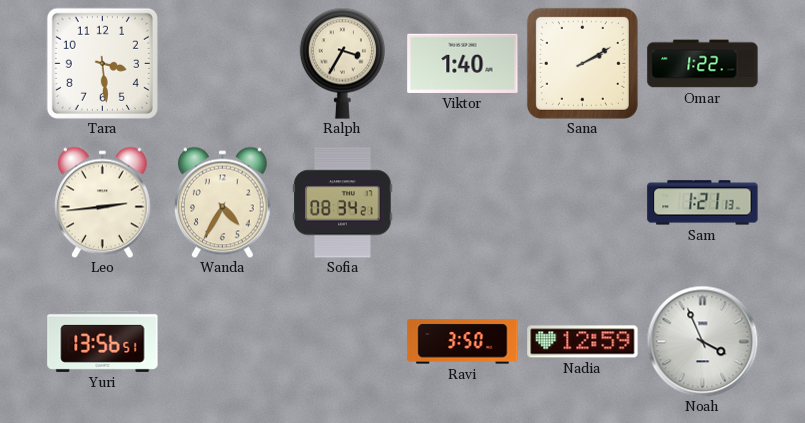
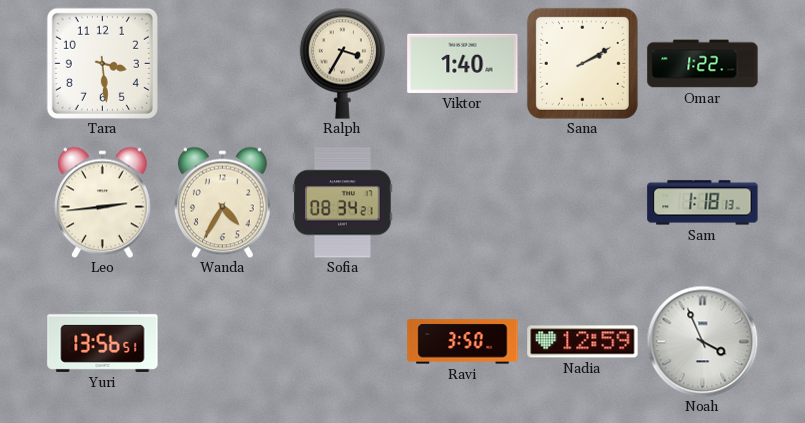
Sam: 1:21 -> 1:18 (703, 203)
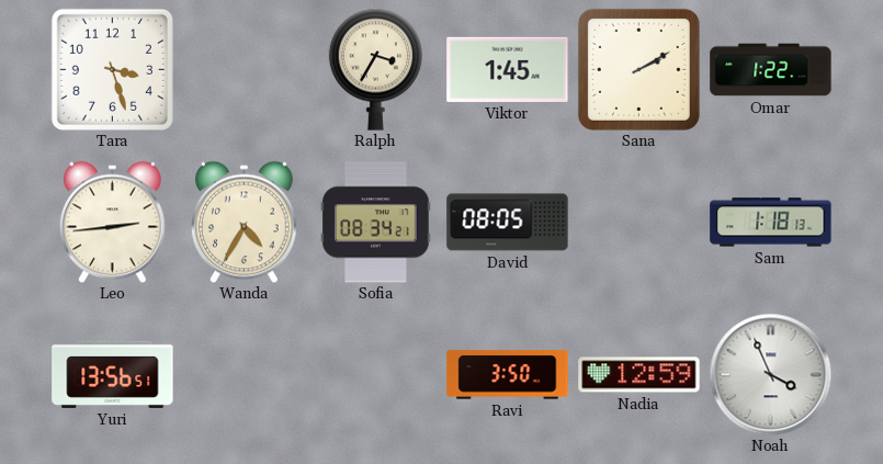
Tara: 3:29 -> 3:27 (112, 69)
Viktor: 1:40 -> 1:45 (508, 69)
David: none -> 08:05 (508, 223)
